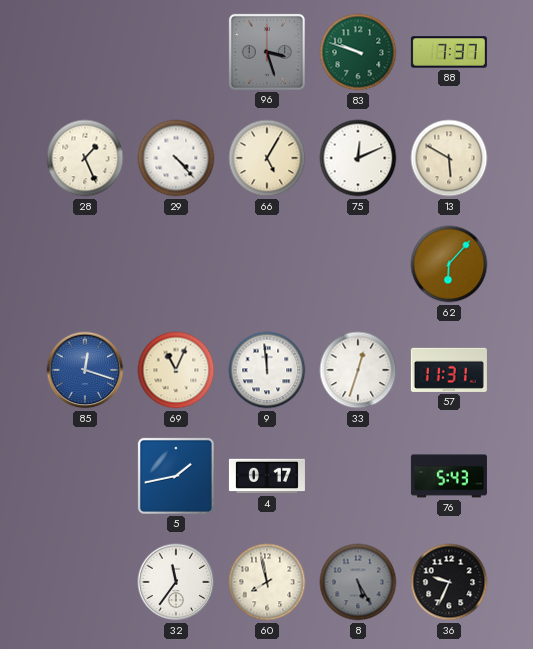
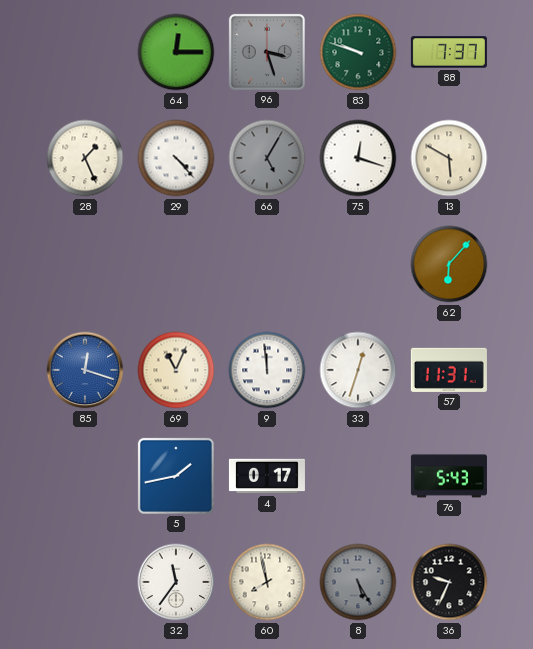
64: none -> 12:15 (176, 52)
66 dial: cream -> grey (267, 158)
75: 12:11 -> 12:18 (358, 158)
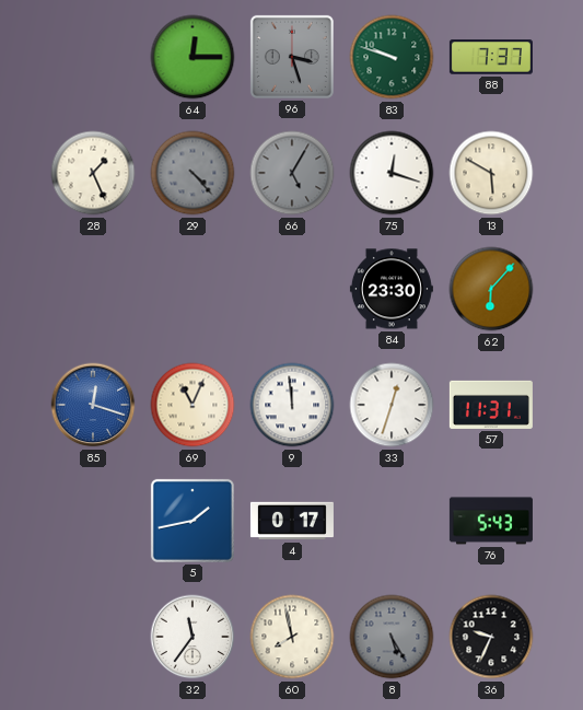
29 dial: white -> grey (193, 173)
84: none -> 23:30 (392, 289)
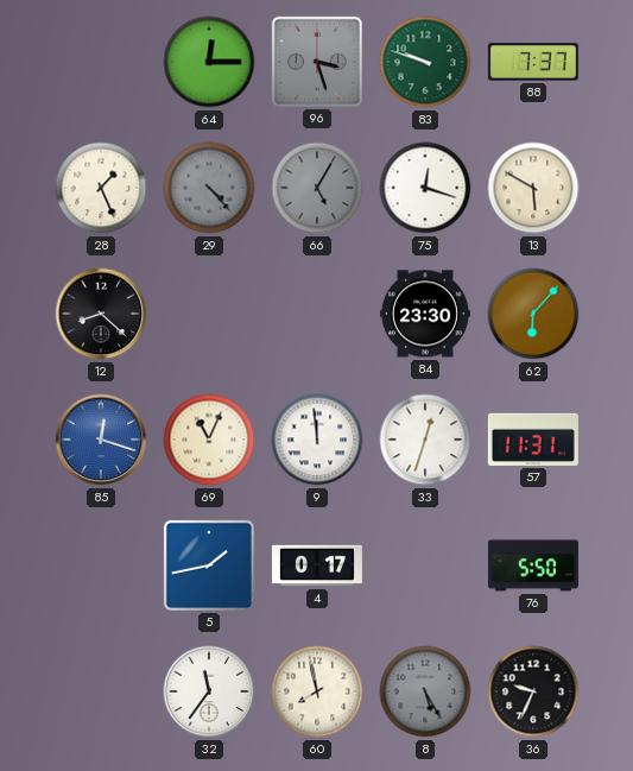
12: none -> 8:22 (101, 314)
76: 5:43 -> 5:50 (533, 565)
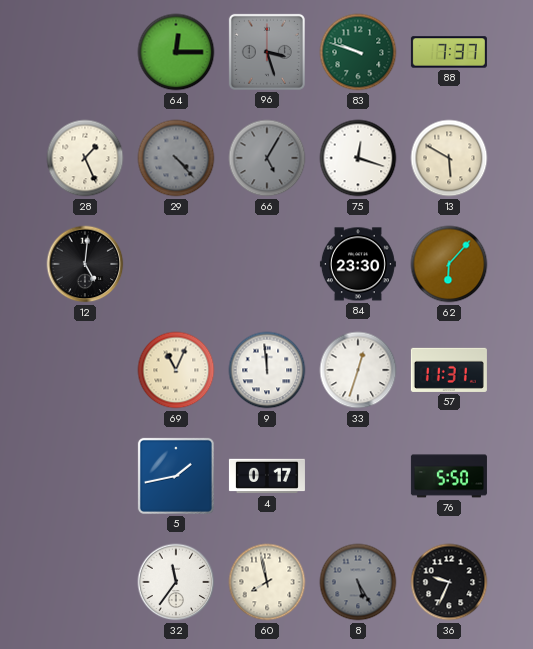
12: 8:22 -> 5:01 (85, 264)
85: 12:18 -> none (101, 440)
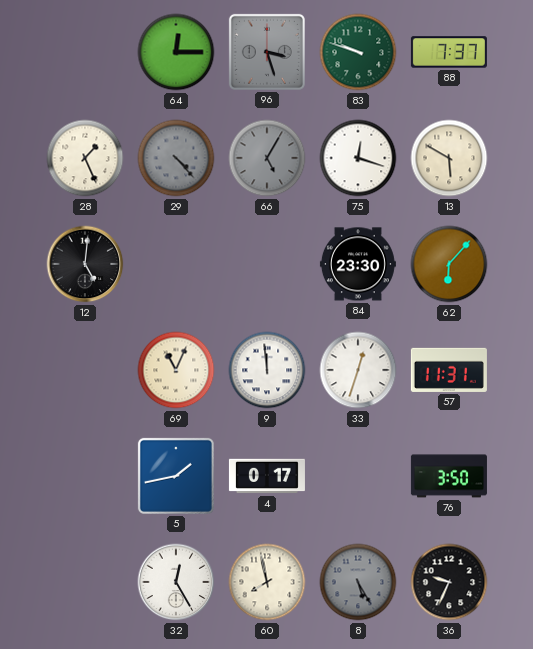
76: 5:50 -> 3:50 (449, 476)
32: 11:36 -> 12:25 (176, 582)
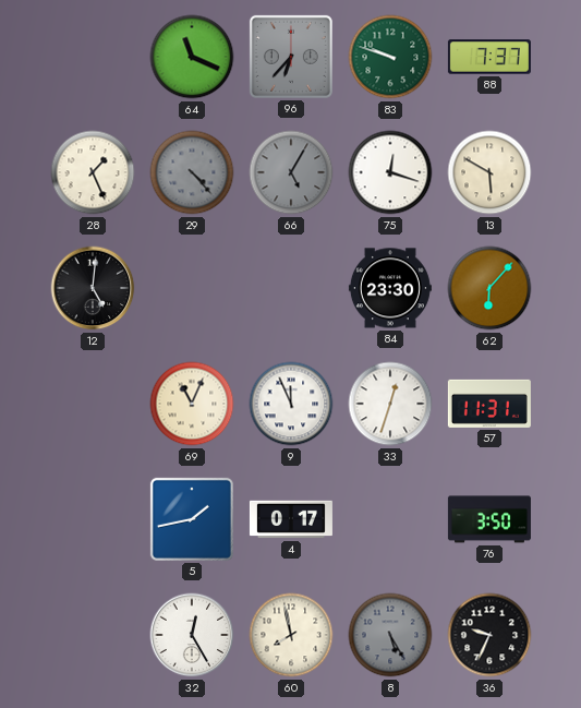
64: 12:15 -> 11:19 (192, 57)
96: 3:27 -> 6:37 (291, 57)
9: 11:59 -> 11:56 (291, 404)
